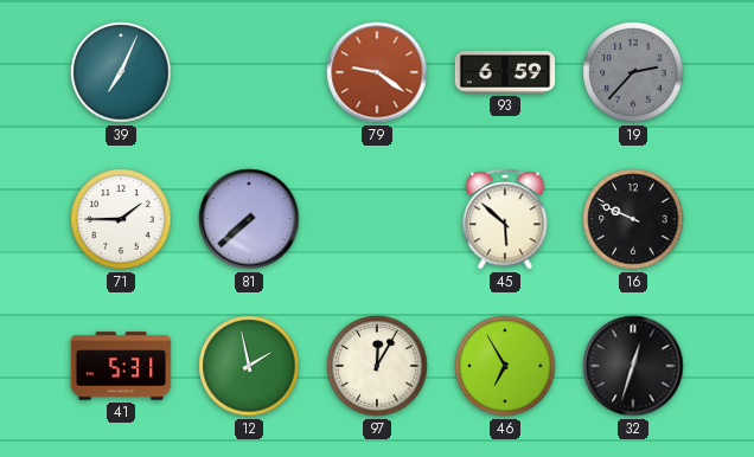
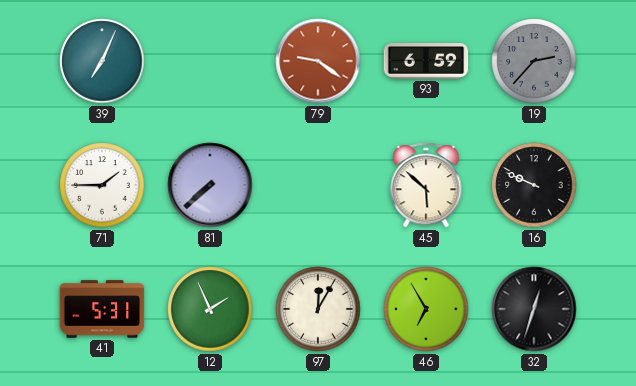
12: 1:58 -> 1:56 (210, 309)
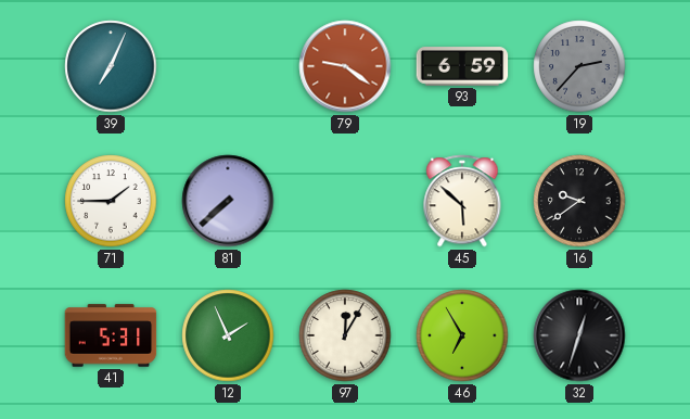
16: 9:49 -> 9:39 (579, 201)
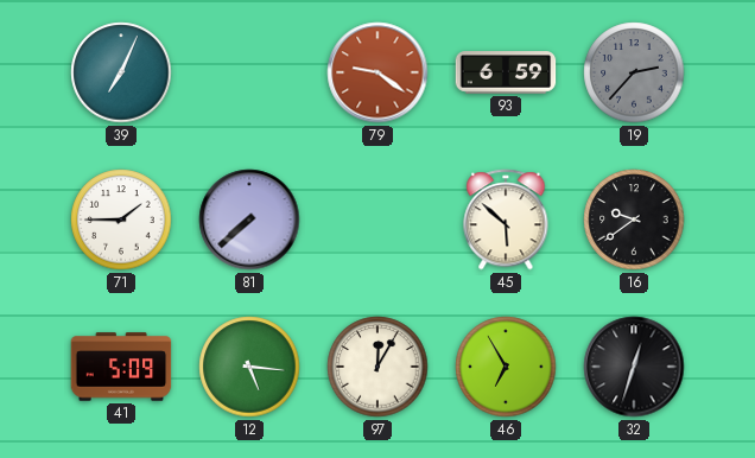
41: 5:31 -> 5:09 (121, 367)
12: 1:56 -> 5:16 (249, 367)
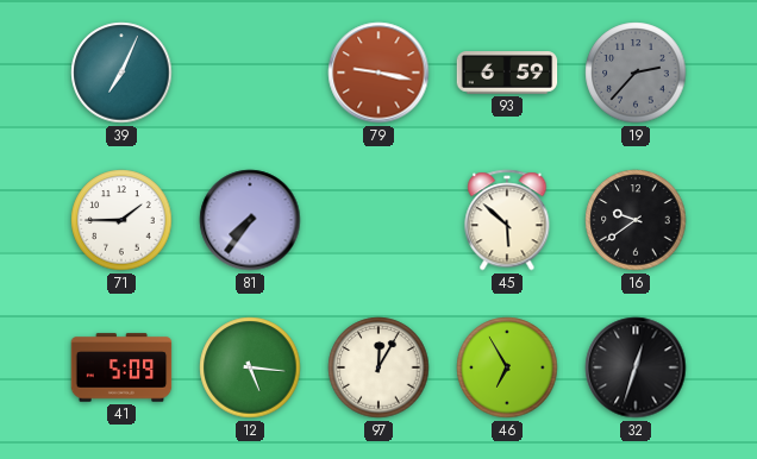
79: 9:21 -> 9:17 (378, 73)
81: 7:38 -> 7:36 (250, 220)
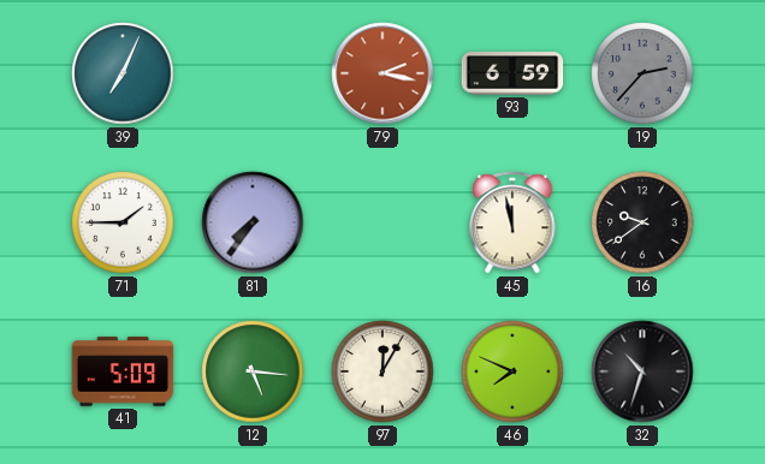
79: 9:17 -> 2:17 (382, 73)
45: 5:52 -> 11:58 (512, 222)
46: 6:55 -> 7:49 (512, 371)
32: 12:33 -> 10:33 (642, 371)
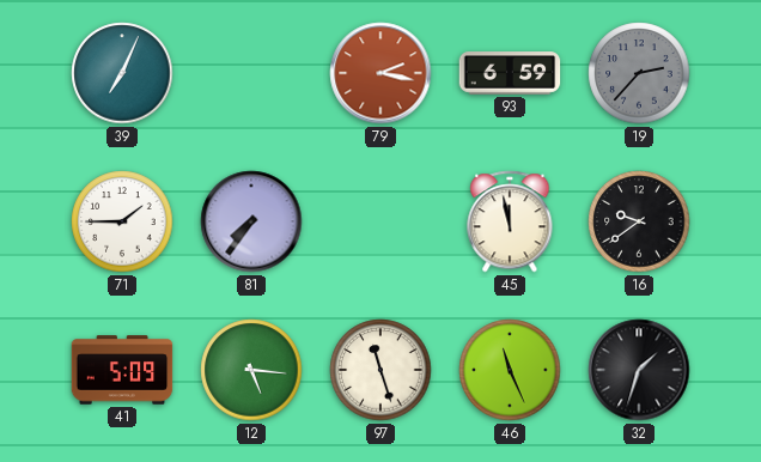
97: 12:05 -> 11:27 (380, 370)
46: 7:49 -> 11:26 (510, 370)
32: 10:33 -> 1:33 (639, 370)
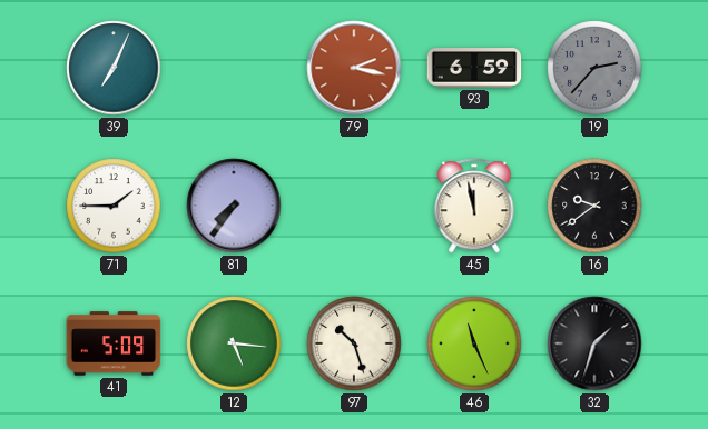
97: 11:27 -> 10:27 (354, 343)
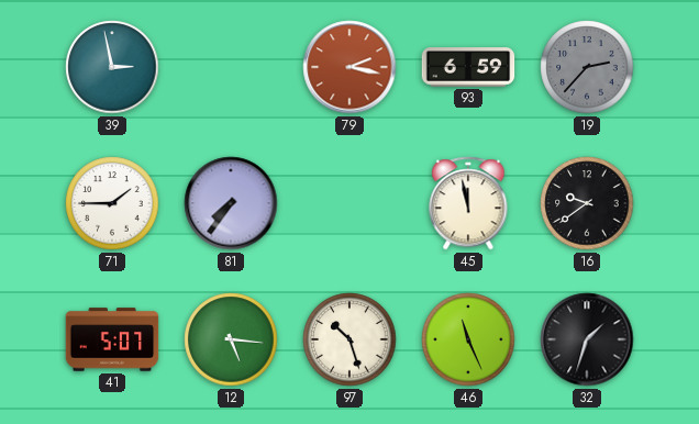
39: 7:04 -> 2:58 (112, 67)
41: 5:09 -> 5:07 (112, 339)
